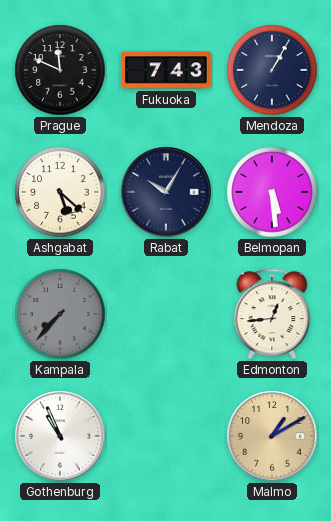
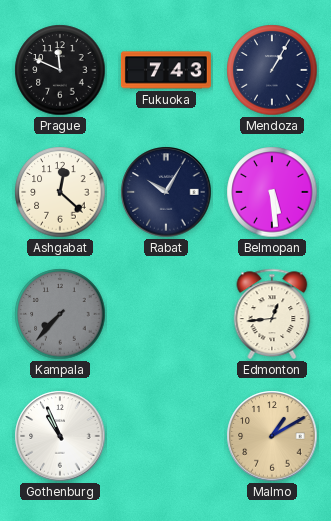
Ashgabat: 5:22 -> 12:22 (60, 192)
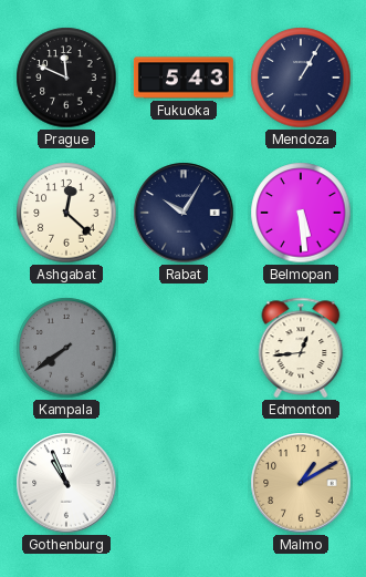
Fukuoka: 7:43 -> 5:43 (184, 78)
Kampala: 7:37 -> 7:39 (66, 348)
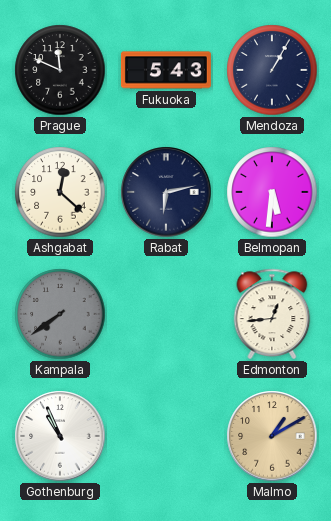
Rabat: 10:05 -> 6:13 (166, 192)
Belmopan: 5:29 -> 5:31 (272, 192)
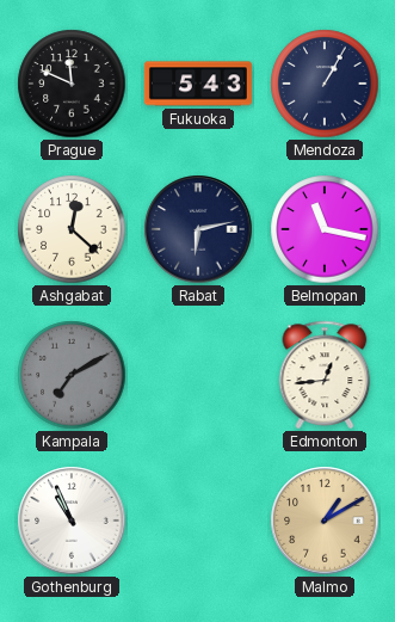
Belmopan: 5:31 -> 11:17 (325, 229)
Kampala: 7:39 -> 7:10 (72, 375)
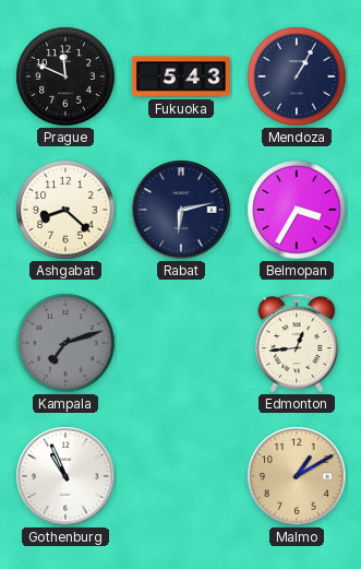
Ashgabat: 12:22 -> 8:22 (65, 210)
Belmopan: 11:17 -> 3:35 (297, 210)
Kampala: 7:10 -> 7:12 (65, 343)
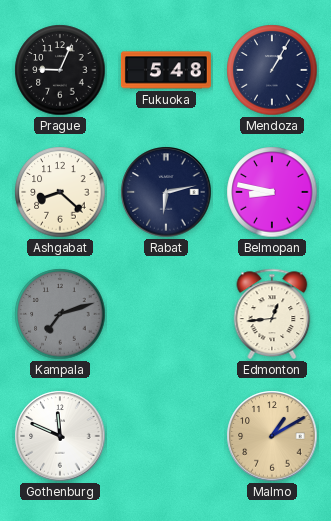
Prague: 11:49 -> 9:04 (60, 70)
Fukuoka: 5:43 -> 5:48 (166, 70)
Belmopan: 3:35 -> 8:47 (272, 192)
Gothenburg: 10:56 -> 11:49 (60, 436)
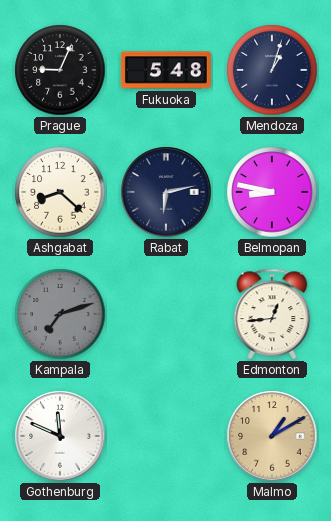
Mendoza: 1:05 -> 1:03 (272, 70)
